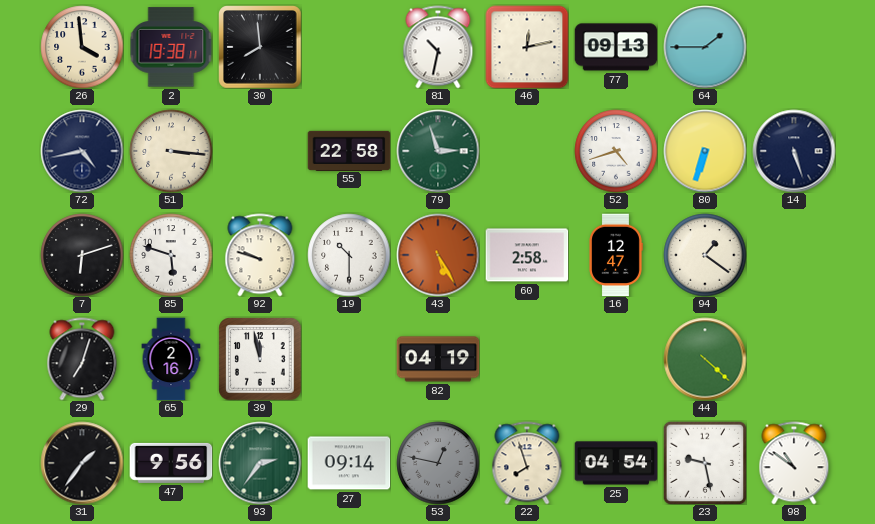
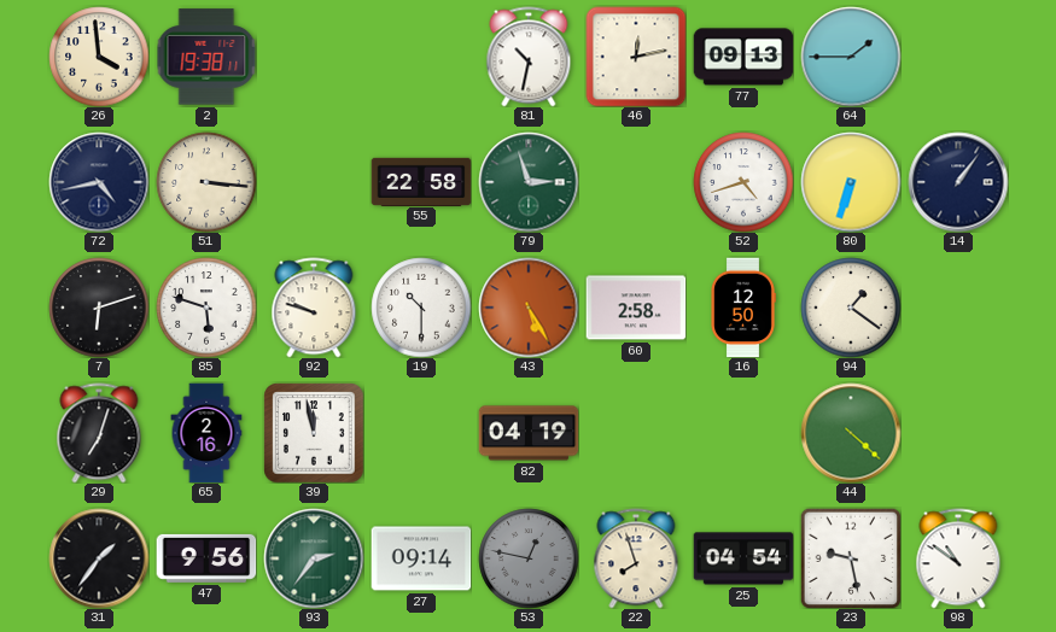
30: 7:59 -> none (260, 47)
14: 5:27 -> 1:06 (958, 182)
16: 12:47 -> 12:50 (743, 308)
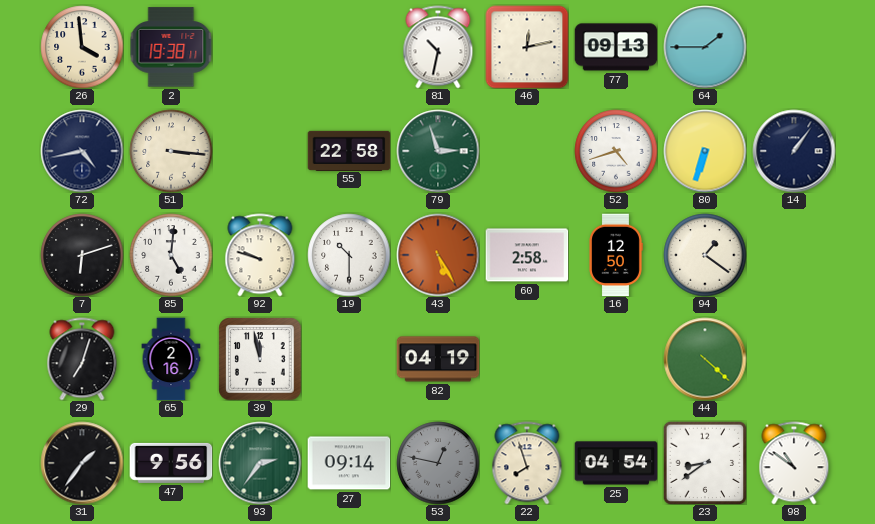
85: 5:48 -> 5:01 (171, 255)
23: 9:28 -> 8:39 (705, 463)
